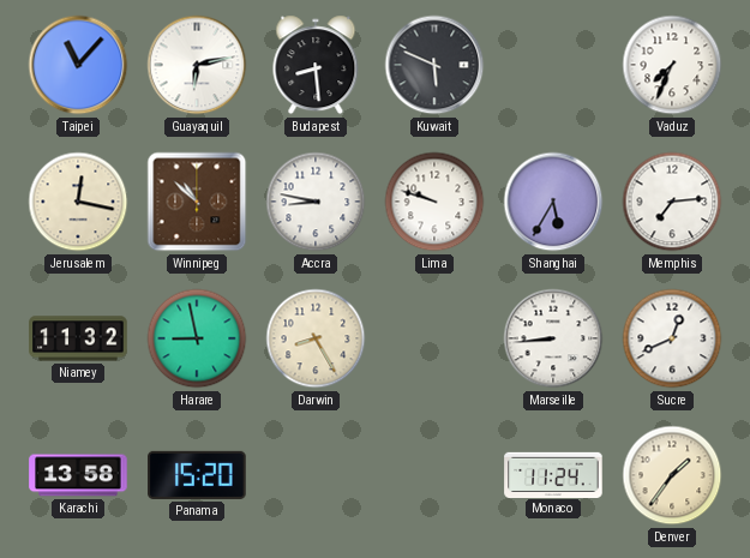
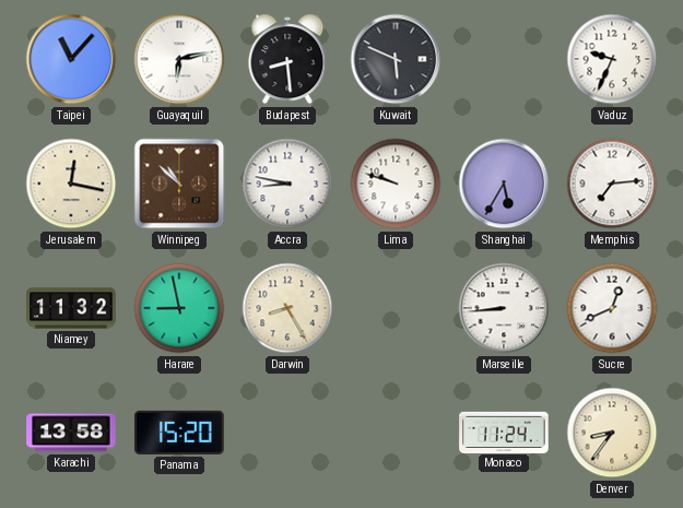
Vaduz: 7:34 -> 9:34 (612, 59)
Denver: 1:36 -> 8:36 (612, 433)
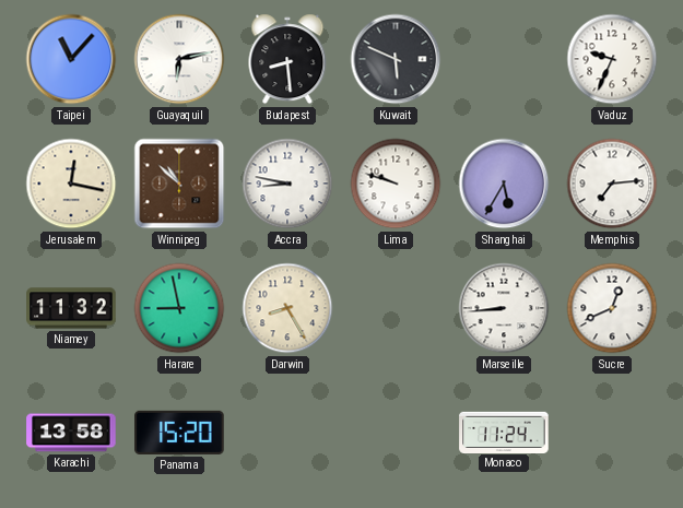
Denver: 8:36 -> none (612, 433)
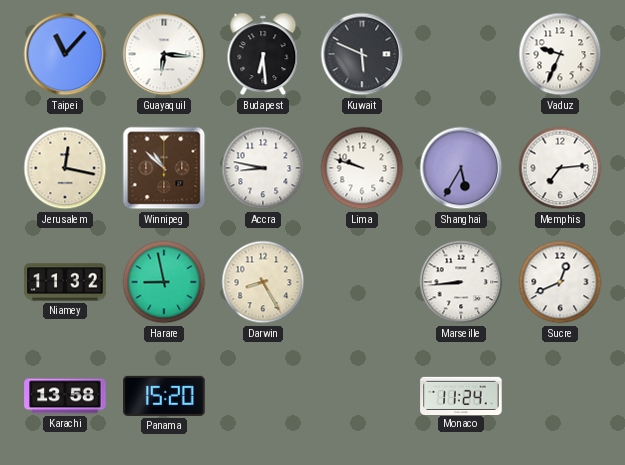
Guayaquil: 6:13 -> 6:16 (164, 54)
Budapest: 8:29 -> 6:29 (263, 54)
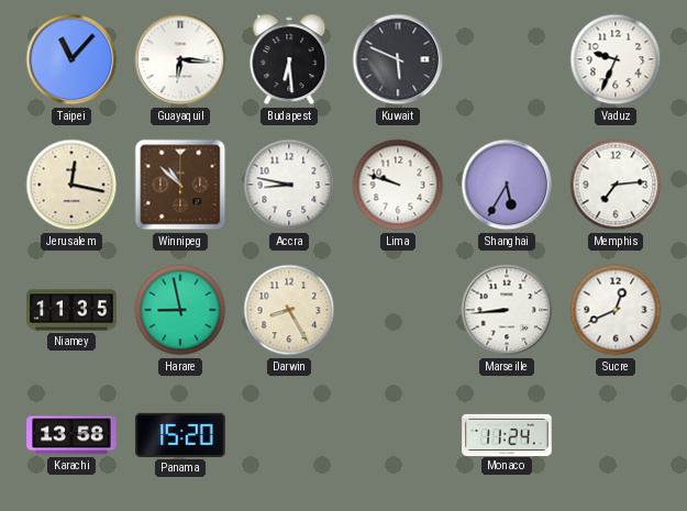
Niamey: 11:32 -> 11:35 (71, 310)
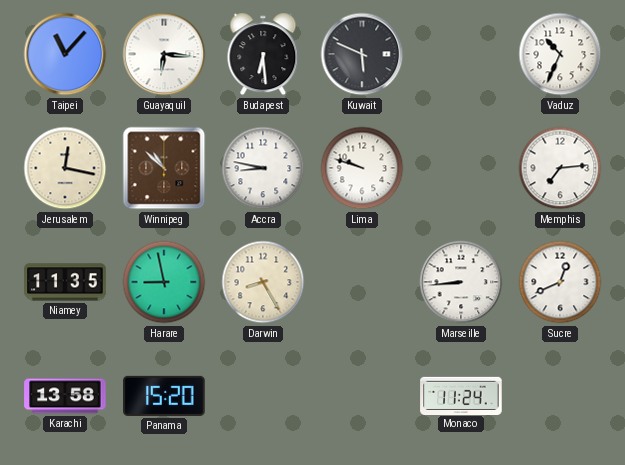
Vaduz: 9:34 -> 10:34 (560, 54)
Shanghai: 5:35 -> none (507, 185)
